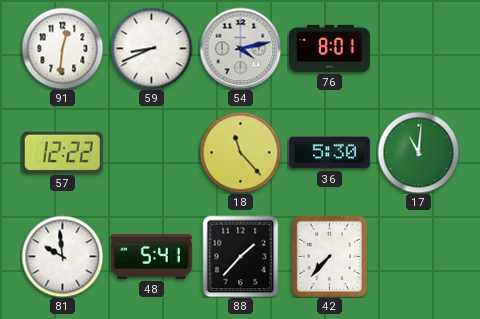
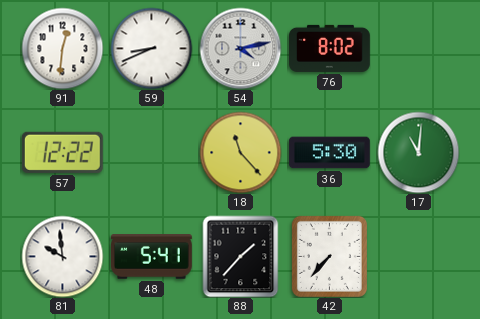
76: 8:01 -> 8:02 (330, 48)
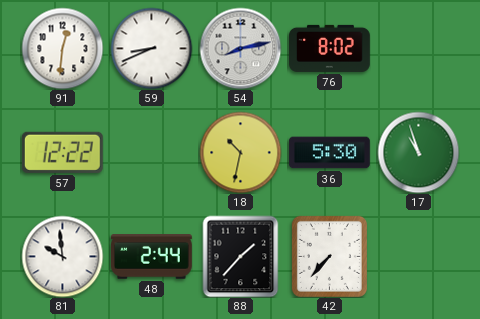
54: 4:13 -> 8:13 (240, 48)
18: 11:23 -> 10:32 (240, 152)
17: 11:01 -> 10:57 (418, 152)
48: 5:41 -> 2:44 (151, 257)
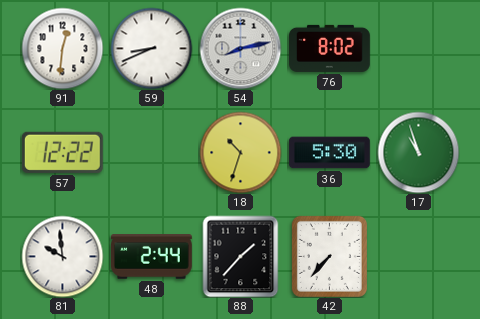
18: 10:32 -> 10:33 (240, 152)
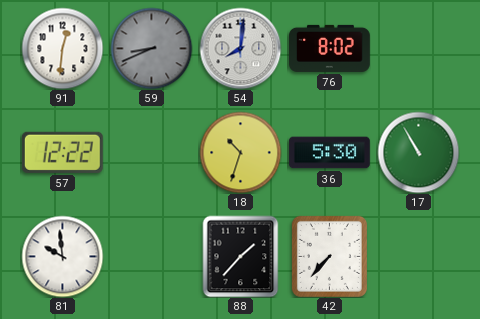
59 dial: white -> grey (151, 48)
54: 8:13 -> 8:01 (240, 48)
17: 10:57 -> 10:55 (418, 152)
48: 2:44 -> none (151, 257)
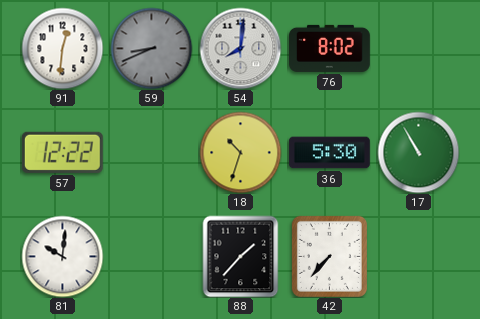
81: 9:59 -> 10:01 (62, 256)
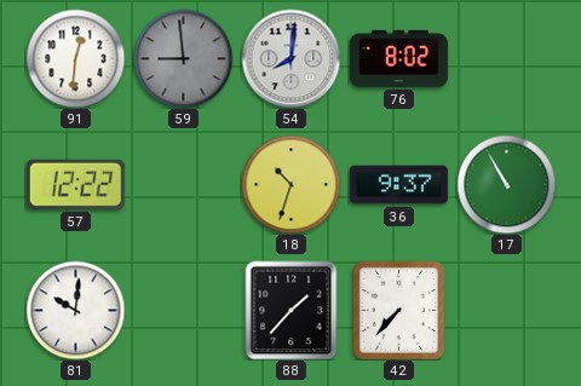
59: 8:41 -> 8:59 (183, 58)
36: 5:30 -> 9:37 (398, 185)
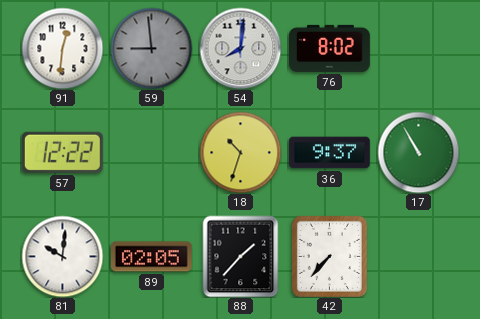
89: none -> 02:05 (151, 257)
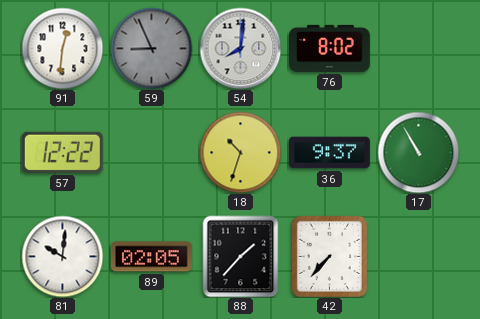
59: 8:59 -> 8:56 (151, 48)
